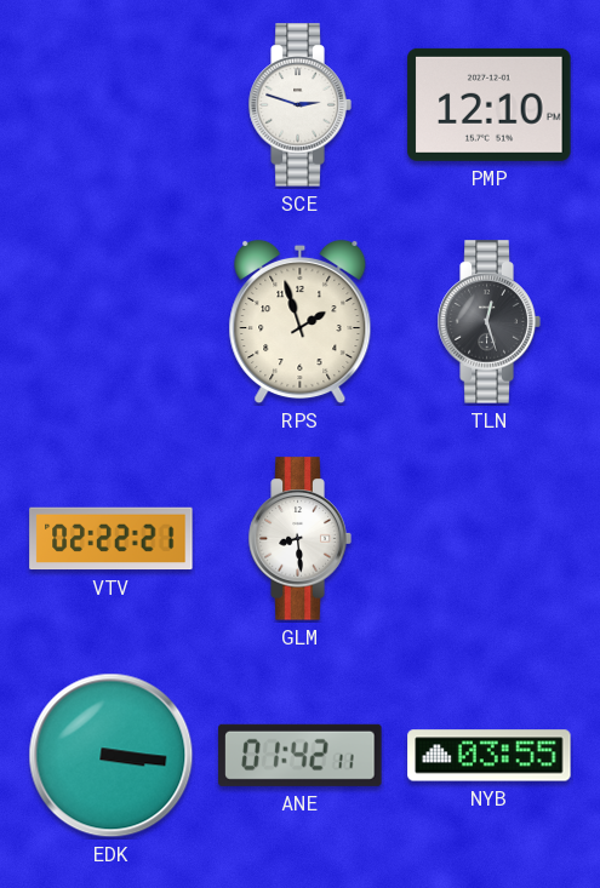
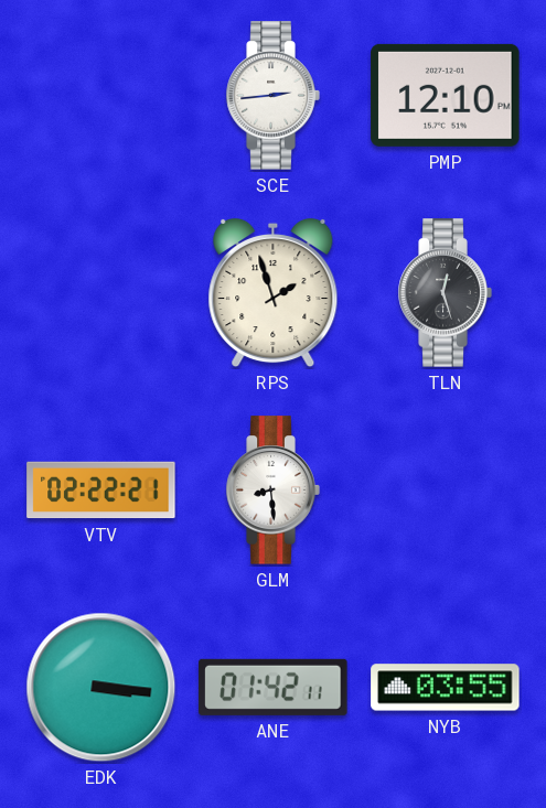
SCE: 2:48 -> 2:44 (272, 96)
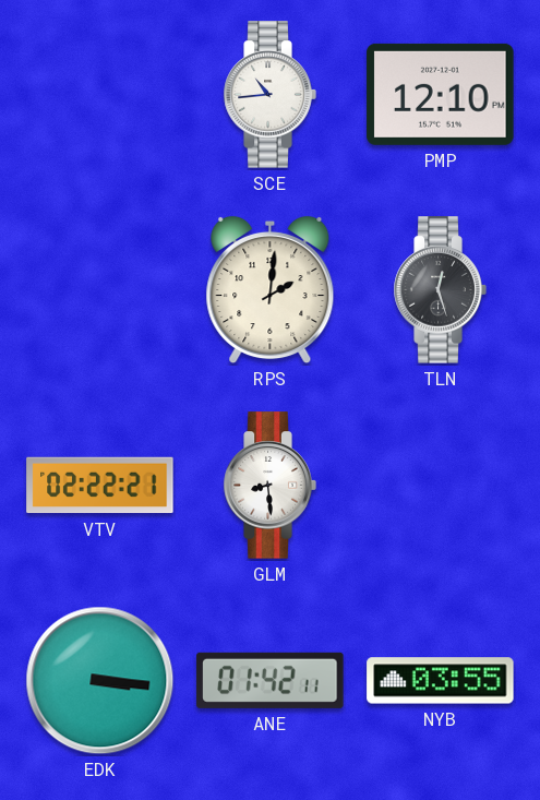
SCE: 2:44 -> 10:44 (269, 95)
RPS: 1:57 -> 2:01 (271, 290)
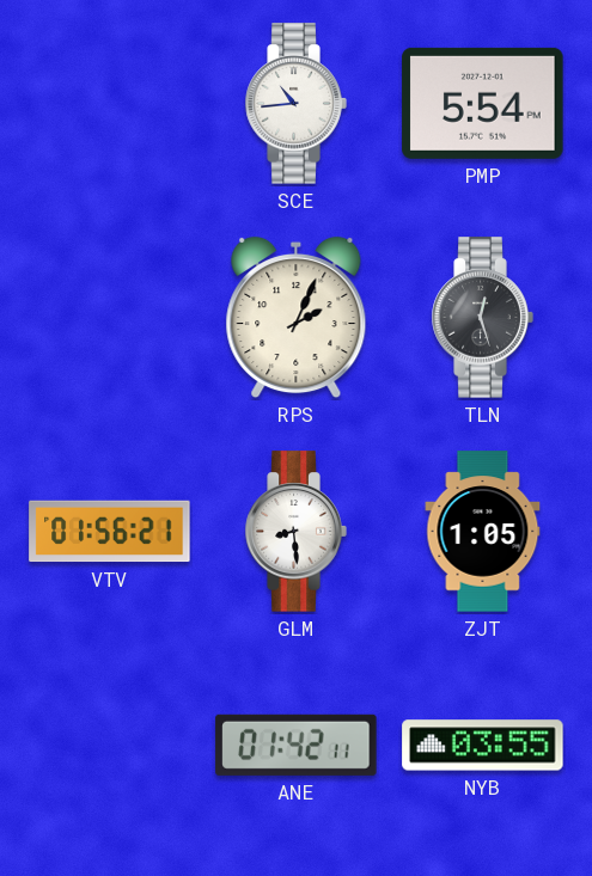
PMP: 12:10 -> 5:54 (483, 103)
RPS: 2:01 -> 2:04 (297, 318)
VTV: 02:22 -> 01:56 (110, 532)
ZJT: none -> 1:05 (483, 532)
EDK: 3:16 -> none (100, 681)
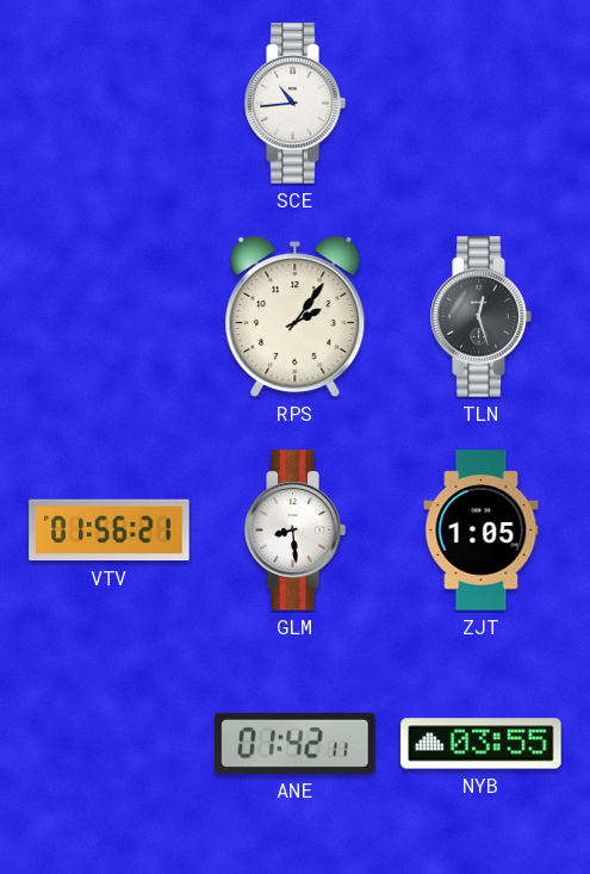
PMP: 5:54 -> none (483, 103)
RPS: 2:04 -> 2:06 (296, 317)
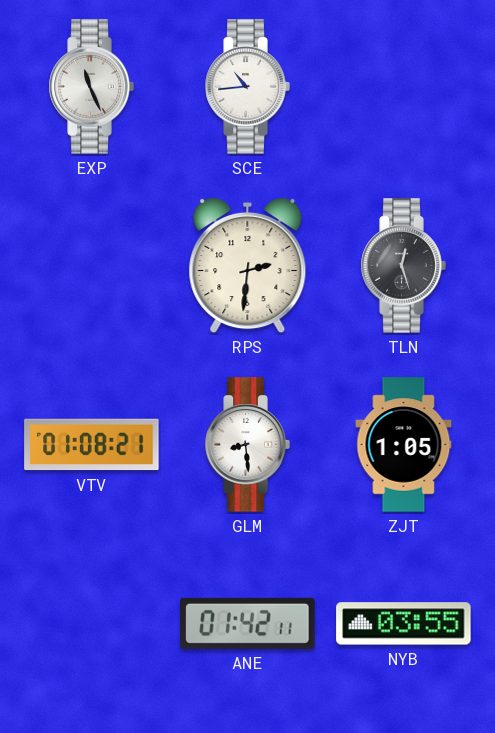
EXP: none -> 11:26 (91, 87)
RPS: 2:06 -> 2:31 (248, 266)
VTV: 01:56 -> 01:08 (92, 445)
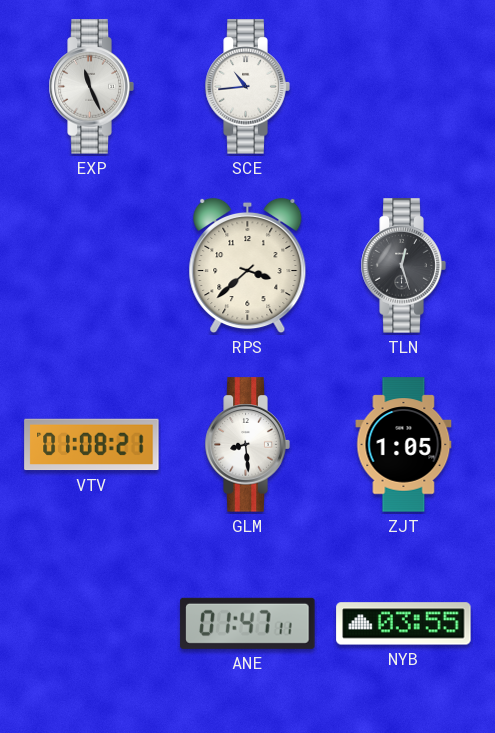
RPS: 2:31 -> 3:38 (248, 266)
ANE: 01:42 -> 01:47 (248, 623)
